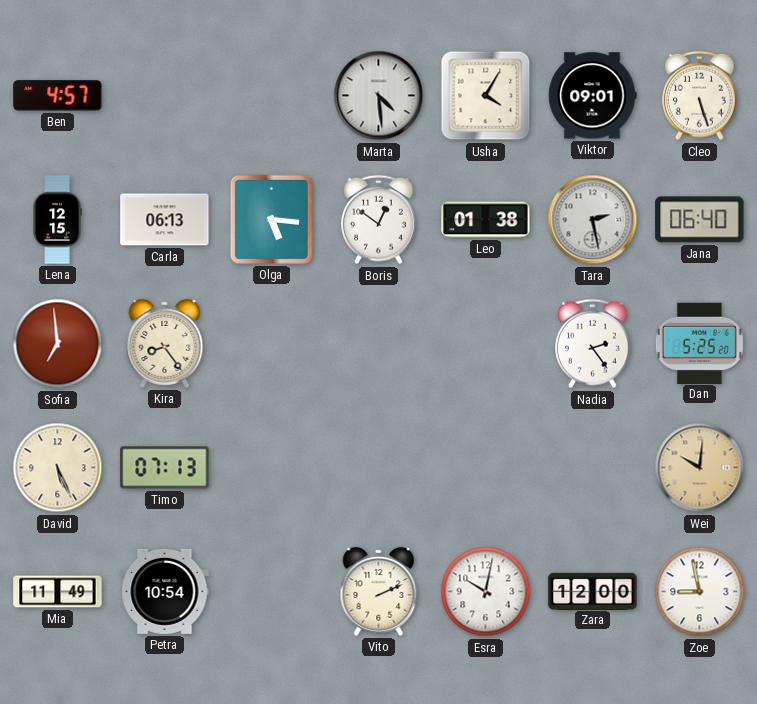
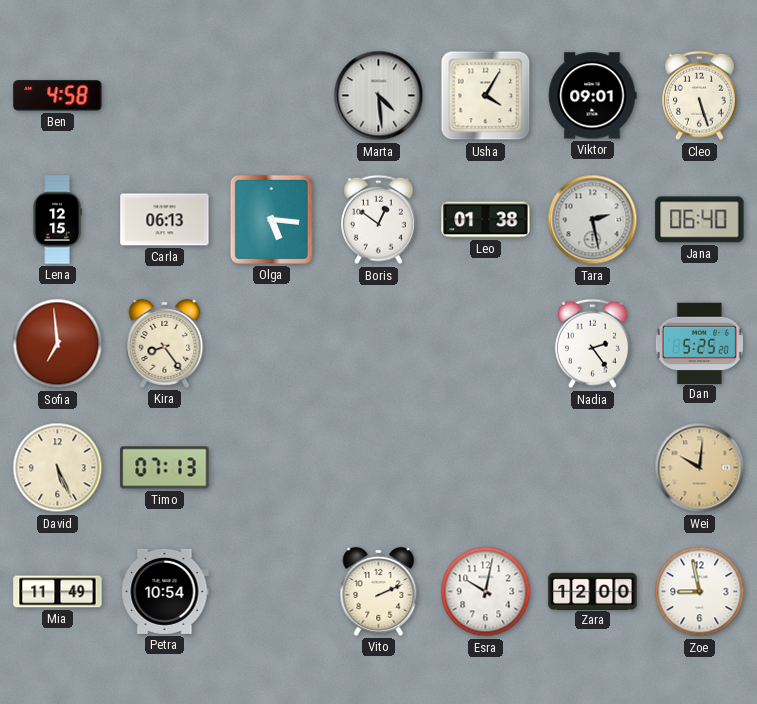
Ben: 4:57 -> 4:58 (58, 96)
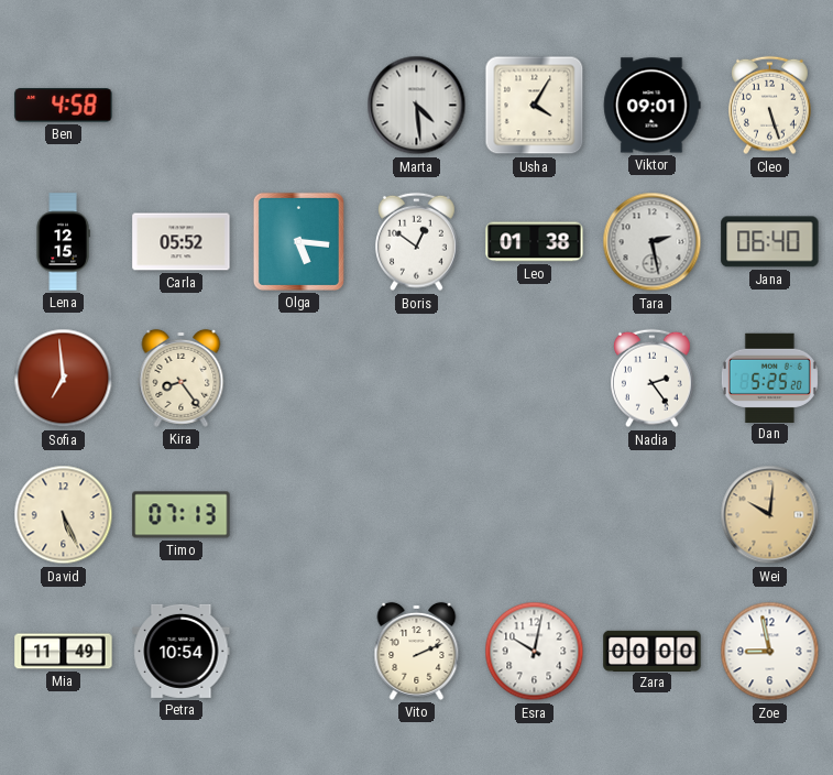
Carla: 06:13 -> 05:52 (182, 242)
Zara: 12:00 -> 00:00 (653, 651)
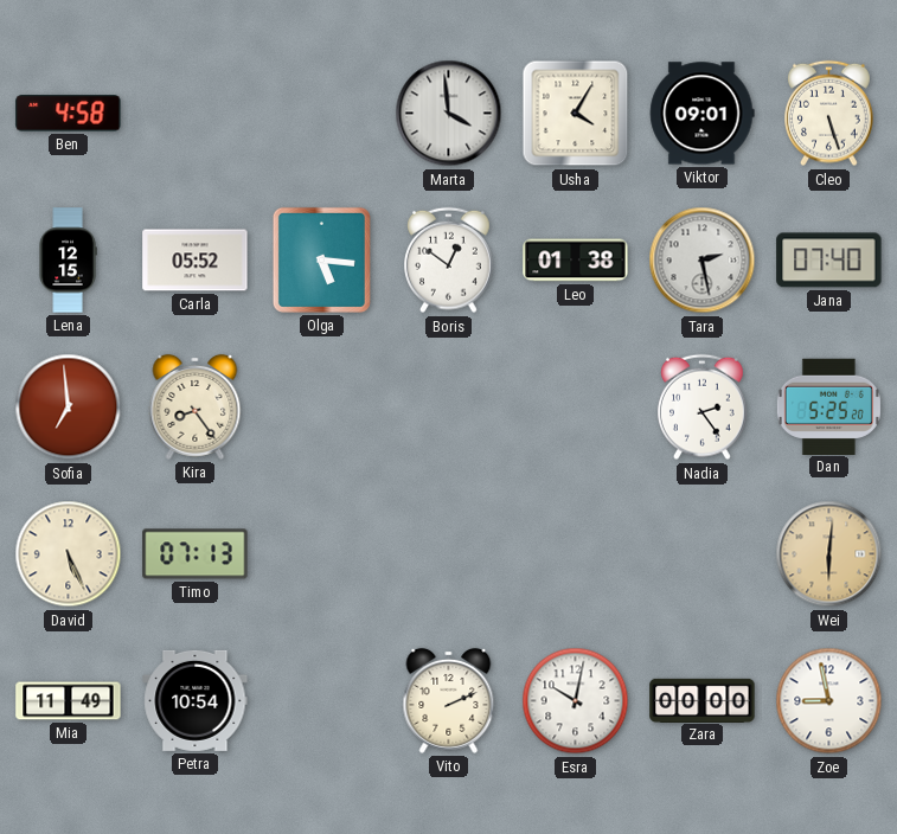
Marta: 4:29 -> 3:59 (449, 114)
Jana: 06:40 -> 07:40 (829, 261)
Wei: 10:01 -> 6:01 (829, 554)
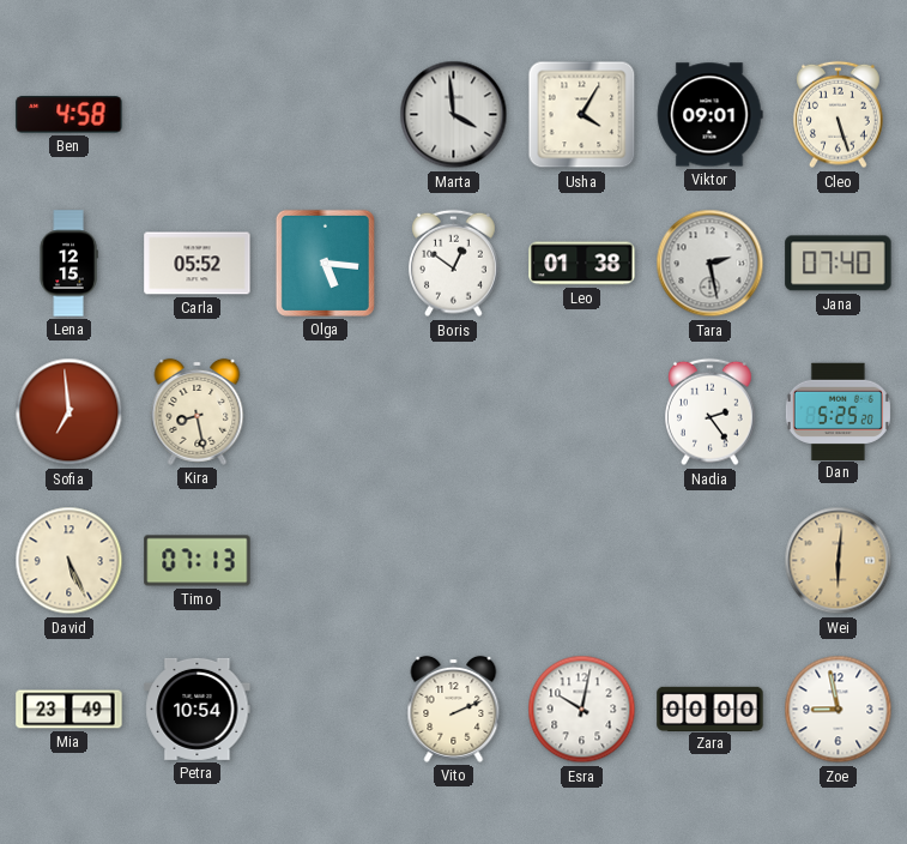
Kira: 8:24 -> 8:28 (198, 411)
Mia: 11:49 -> 23:49 (69, 710)
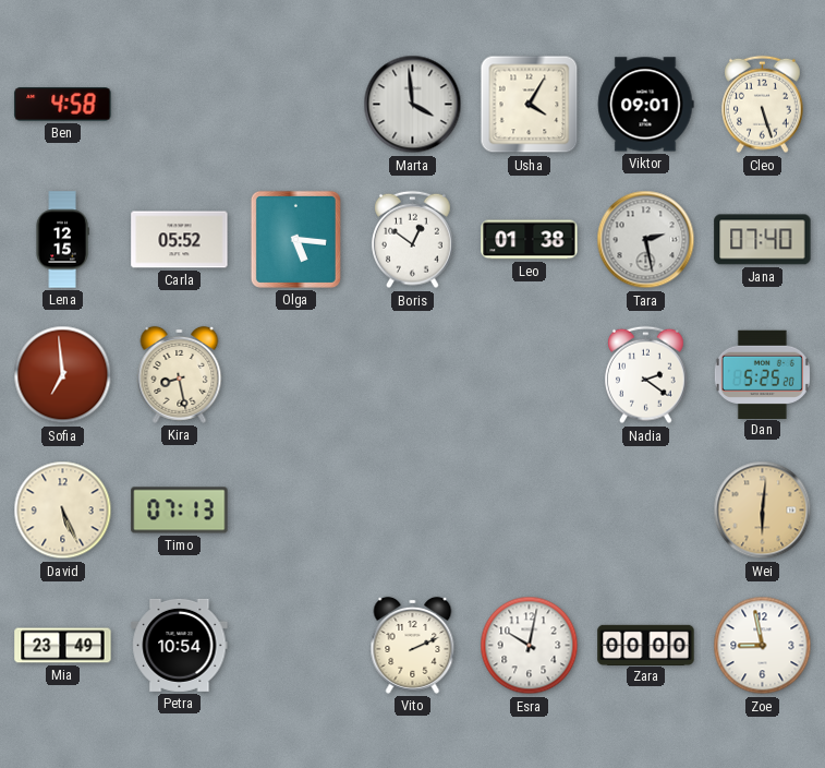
Nadia: 2:24 -> 2:21 (646, 375)
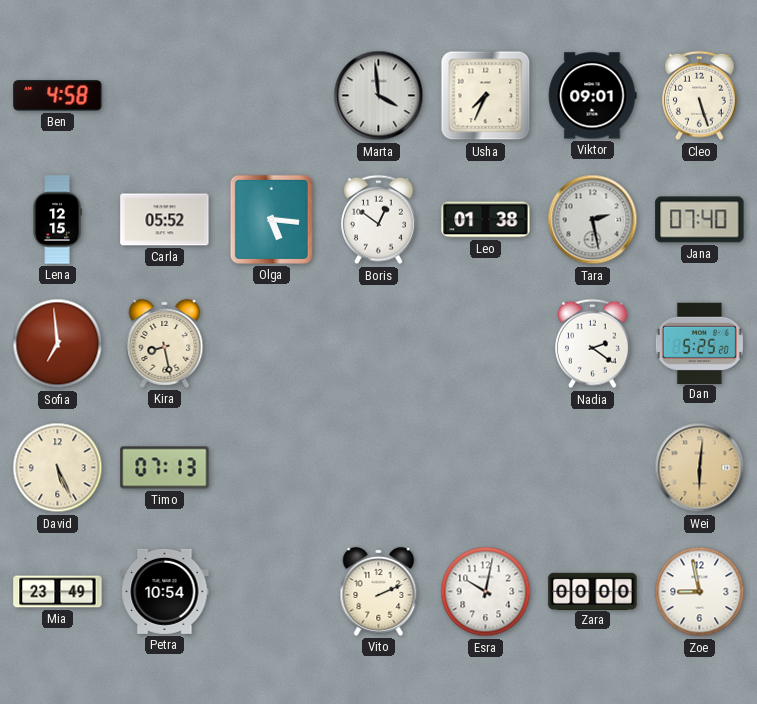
Usha: 4:05 -> 7:34 (486, 96)
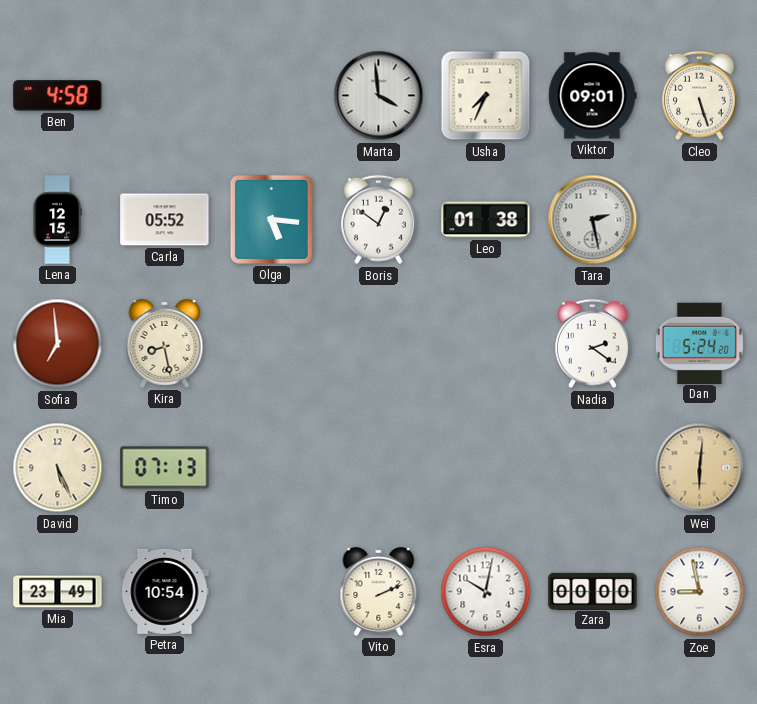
Jana: 07:40 -> none (700, 220)
Dan: 5:25 -> 5:24 (699, 343)
